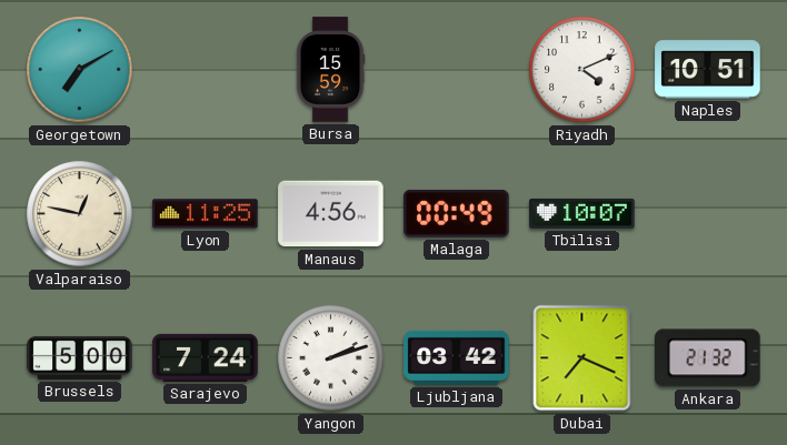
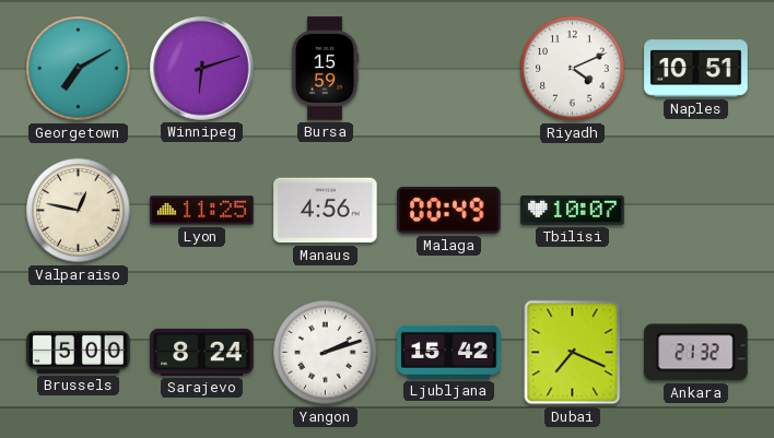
Winnipeg: none -> 6:12 (202, 69)
Sarajevo: 7:24 -> 8:24 (202, 352)
Ljubljana: 03:42 -> 15:42 (449, 352)
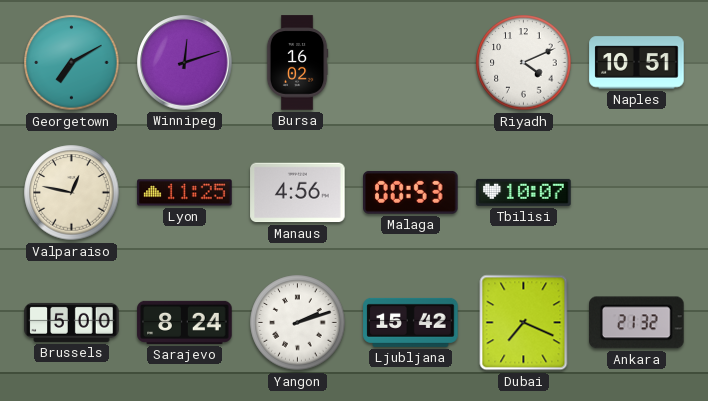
Winnipeg: 6:12 -> 12:12 (185, 63)
Bursa: 15:59 -> 16:02 (297, 63)
Malaga: 00:49 -> 00:53 (411, 192)
